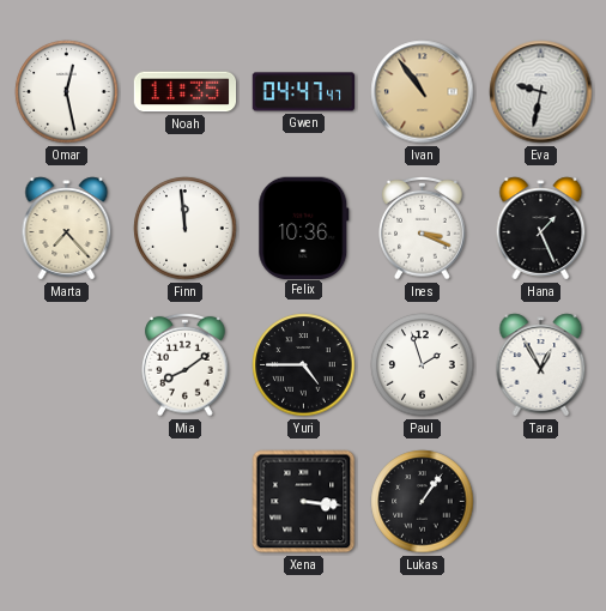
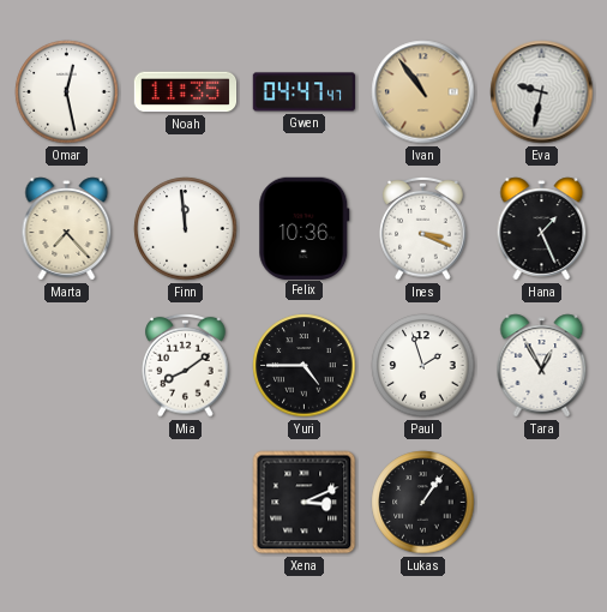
Xena: 3:16 -> 3:11 (305, 503)
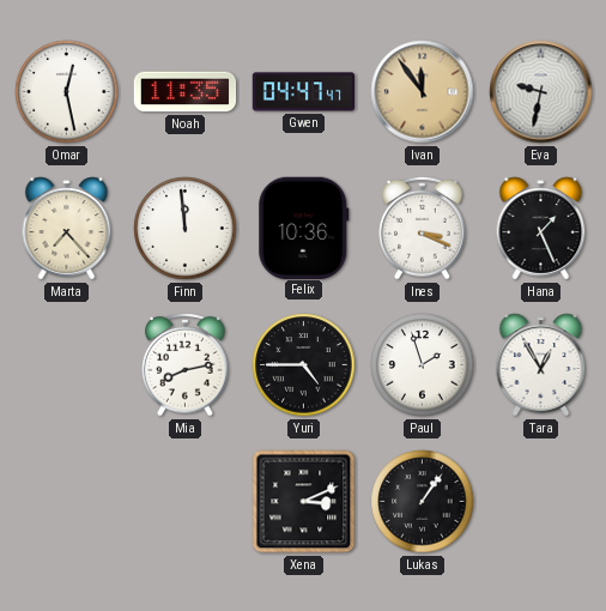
Ivan: 10:54 -> 11:54 (423, 92)
Mia: 8:09 -> 8:13 (186, 364)
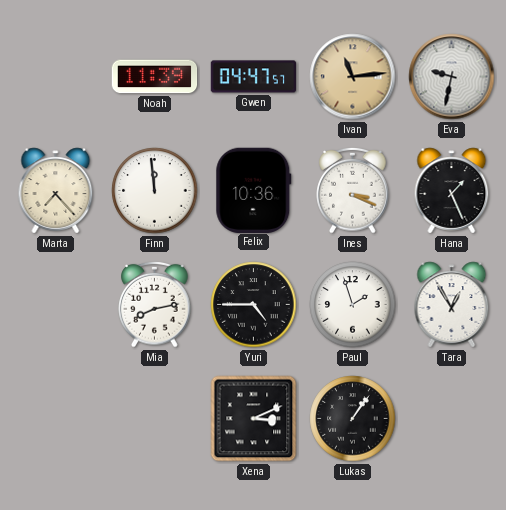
Omar: 12:28 -> none (67, 92)
Noah: 11:35 -> 11:39 (155, 77)
Gwen: 04:47:47 -> 04:47:57 (254, 77)
Ivan: 11:54 -> 11:14 (353, 77)
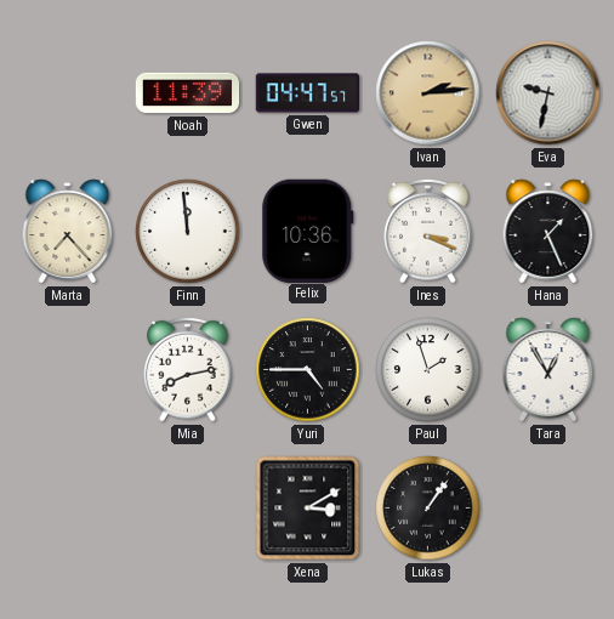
Ivan: 11:14 -> 2:14 (428, 93)
Xena: 3:11 -> 3:10 (308, 509)
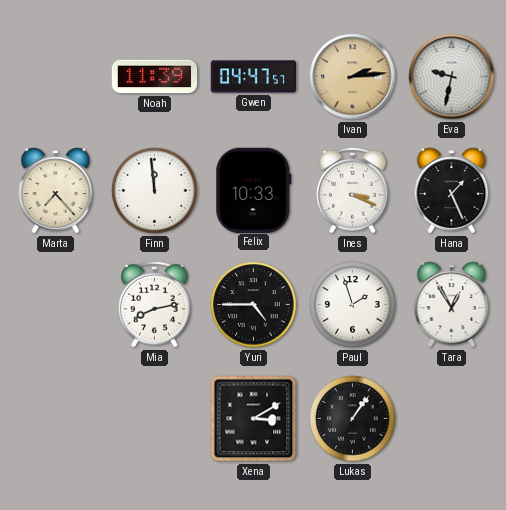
Felix: 10:36 -> 10:33 (254, 190)
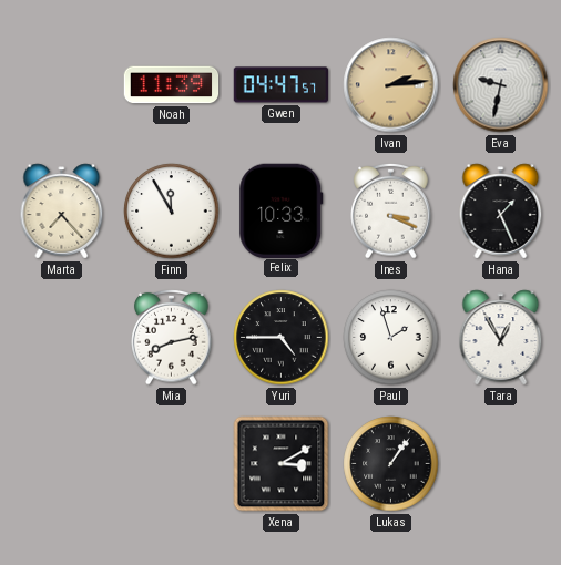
Finn: 11:59 -> 11:55 (172, 212)
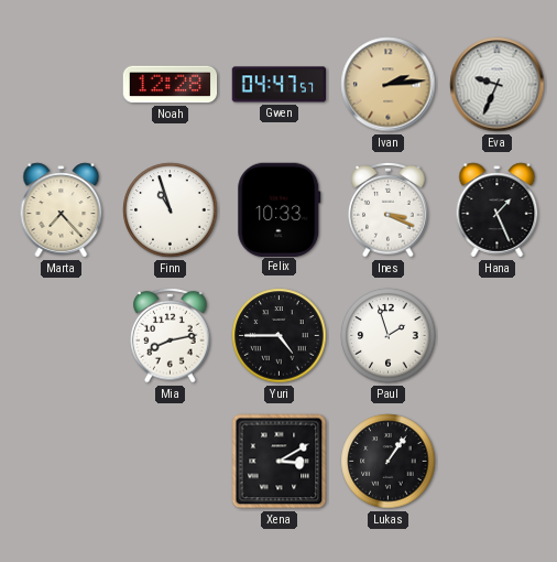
Noah: 11:39 -> 12:28 (171, 85)
Eva: 9:32 -> 9:34 (498, 85)
Finn: 11:55 -> 10:57 (171, 210)
Tara: 12:55 -> none (501, 338)
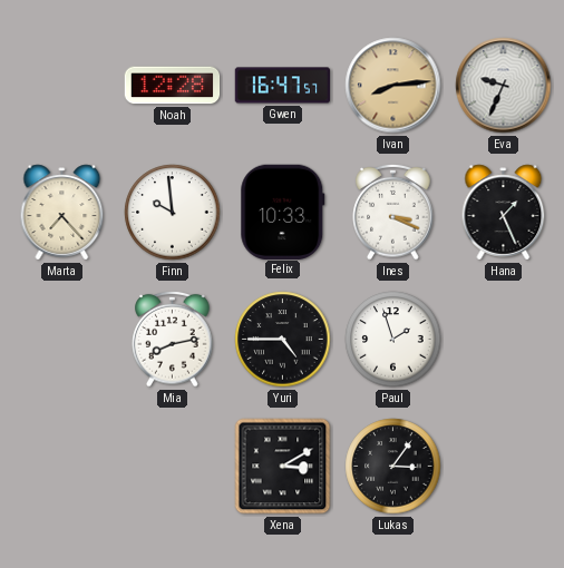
Gwen: 04:47 -> 16:47 (283, 86)
Ivan: 2:14 -> 8:14 (393, 86)
Finn: 10:57 -> 9:59 (173, 213)
Lukas: 1:06 -> 3:06 (393, 467)
